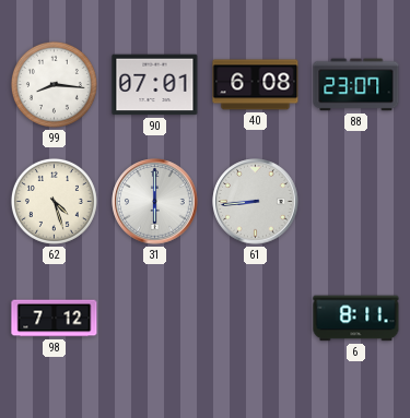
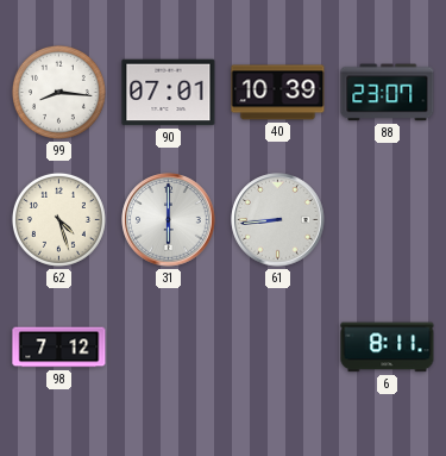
40: 6:08 -> 10:39 (278, 93)
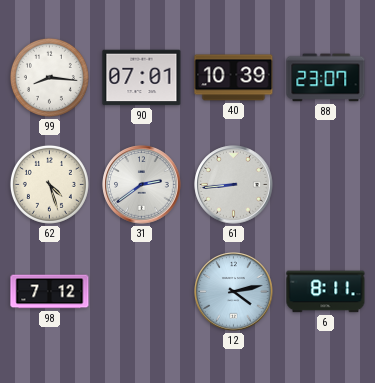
31: 6:00 -> 2:39 (142, 185)
12: none -> 4:13 (234, 292)
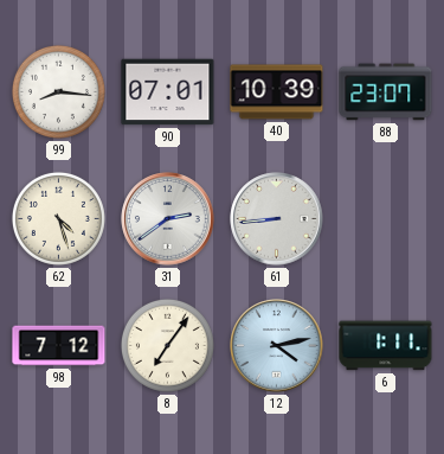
8: none -> 7:06 (167, 345)
6: 8:11 -> 1:11 (386, 346)
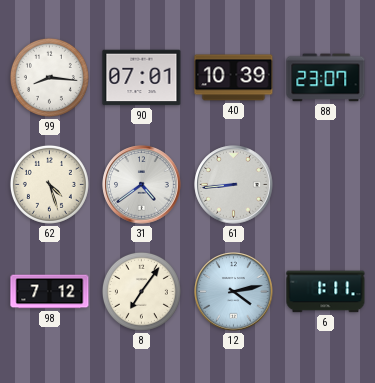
31: 2:39 -> 4:39 (142, 185)
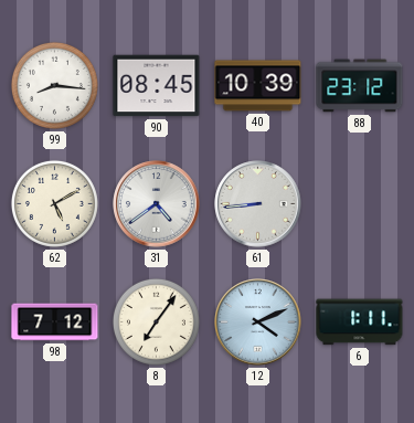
90: 07:01 -> 08:45 (157, 86)
88: 23:07 -> 23:12 (360, 86)
62: 4:27 -> 5:10 (54, 203)
12: 4:13 -> 4:11 (258, 322)
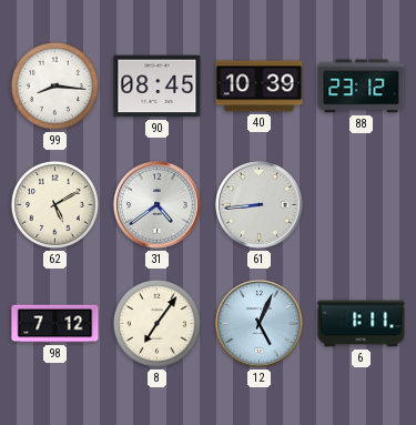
12: 4:11 -> 5:04 (260, 324)
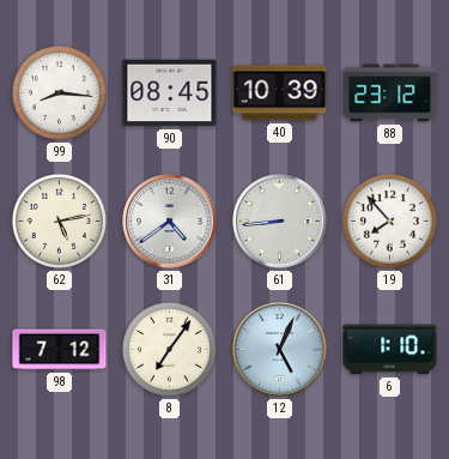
62: 5:10 -> 5:13 (59, 221)
19: none -> 7:53 (389, 221)
6: 1:11 -> 1:10 (390, 350)
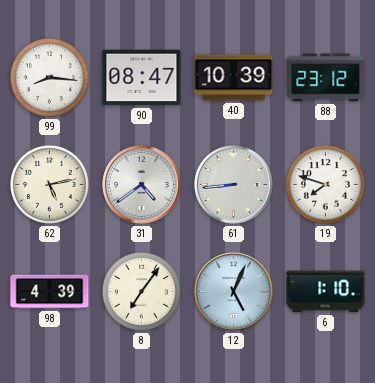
90: 08:45 -> 08:47 (142, 78)
19: 7:53 -> 7:48 (325, 184)
98: 7:12 -> 4:39 (50, 292)
